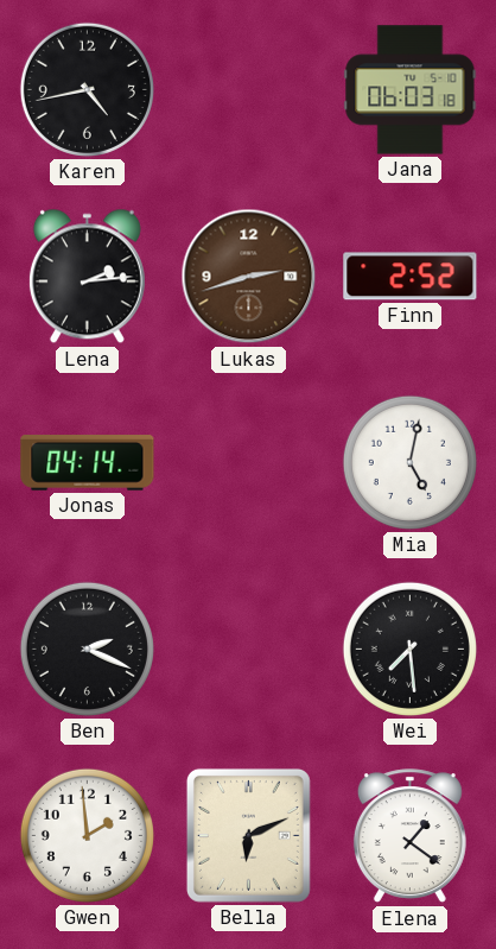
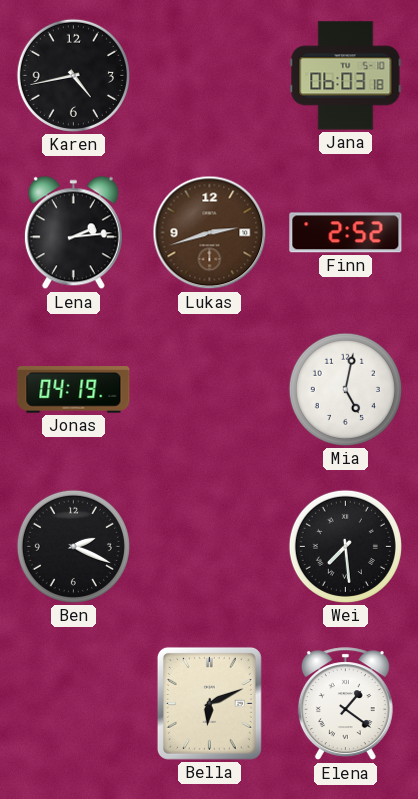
Jonas: 04:14 -> 04:19 (74, 390)
Gwen: 1:59 -> none (87, 835)
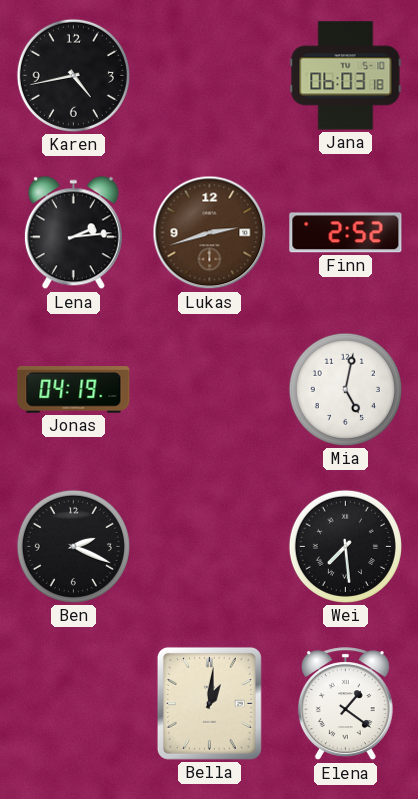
Bella: 6:11 -> 1:01 (209, 703)
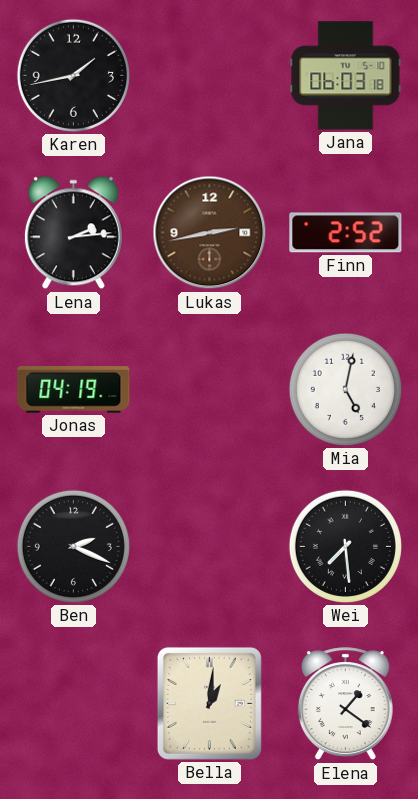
Karen: 4:43 -> 1:43 (73, 75)
Lukas: 2:42 -> 2:43 (210, 233)
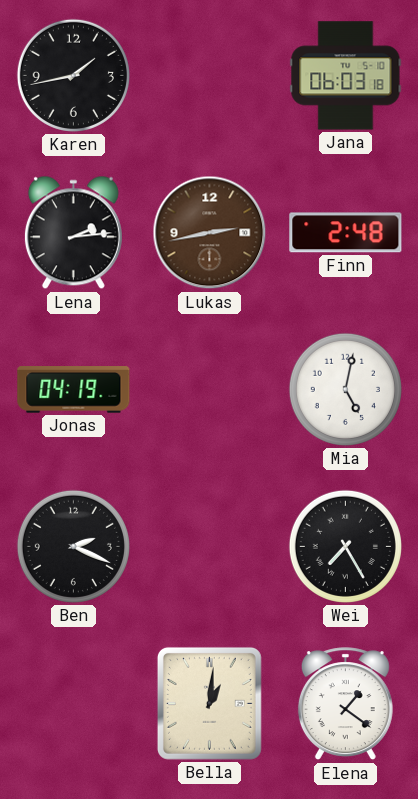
Finn: 2:52 -> 2:48 (346, 233)
Wei: 7:29 -> 7:25 (345, 546)
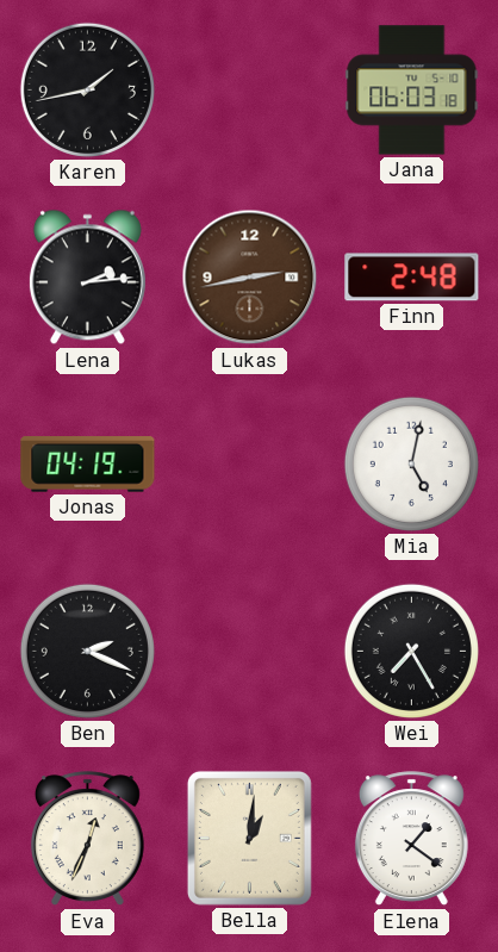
Eva: none -> 12:34 (87, 839)
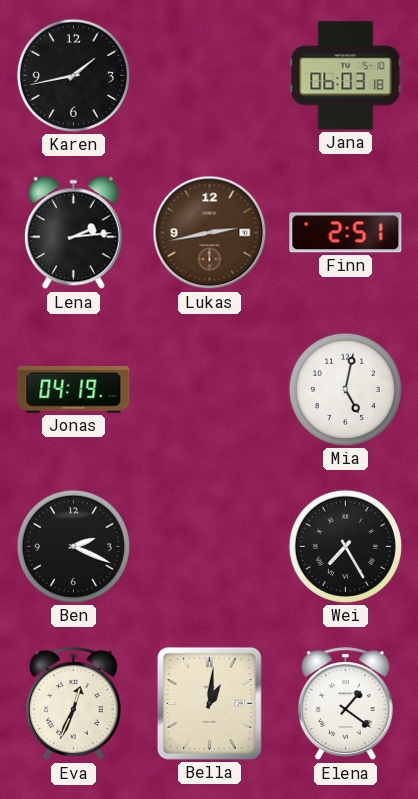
Finn: 2:48 -> 2:51 (346, 233)
